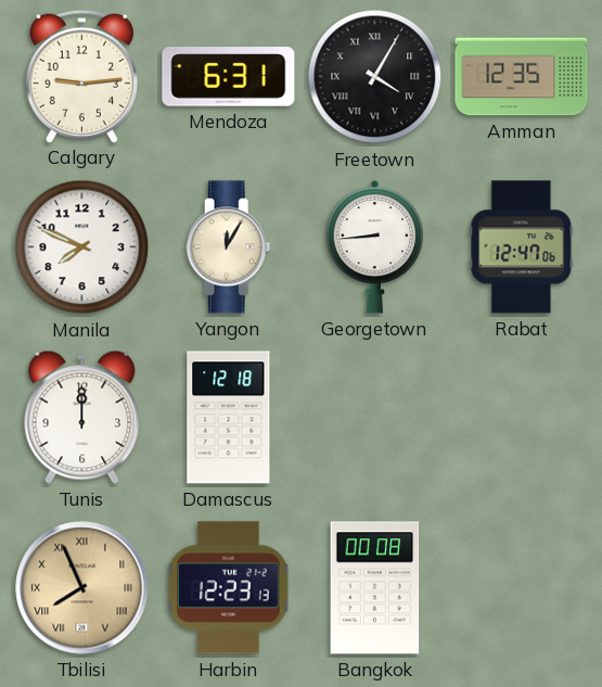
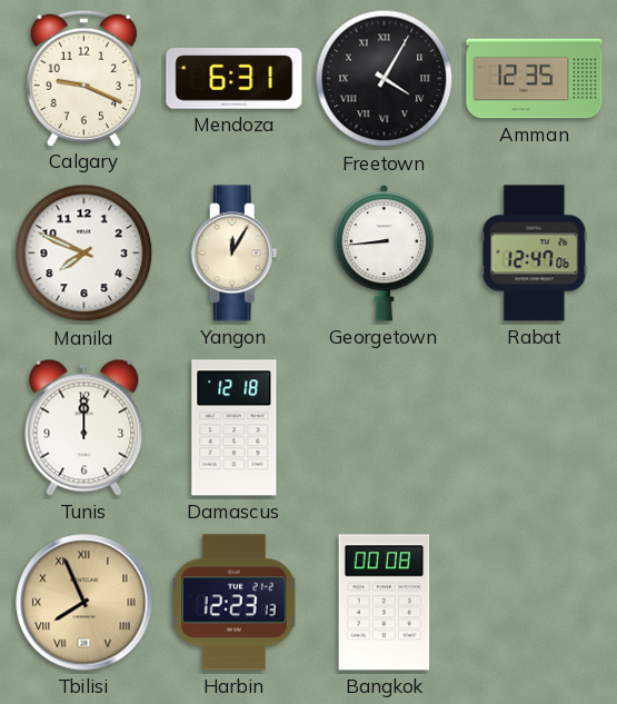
Calgary: 9:14 -> 9:19 (83, 78)
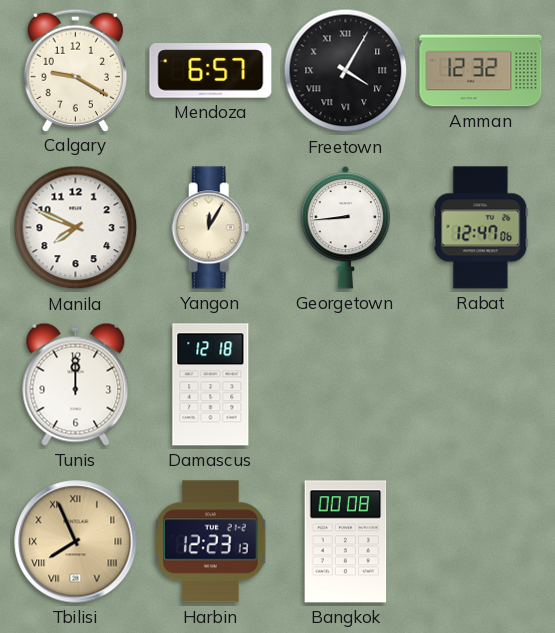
Calgary: 9:19 -> 9:20 (75, 70)
Mendoza: 6:31 -> 6:57 (211, 71)
Amman: 12:35 -> 12:32 (481, 71)
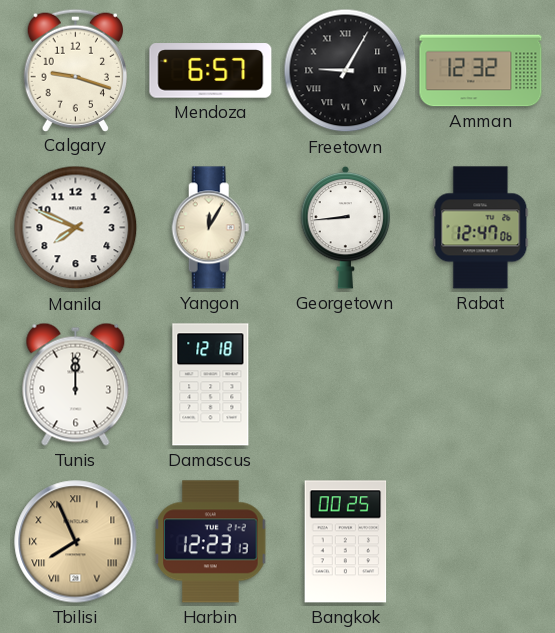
Calgary: 9:20 -> 9:18 (75, 70)
Freetown: 4:05 -> 9:05 (346, 71)
Bangkok: 00:08 -> 00:25 (346, 542)
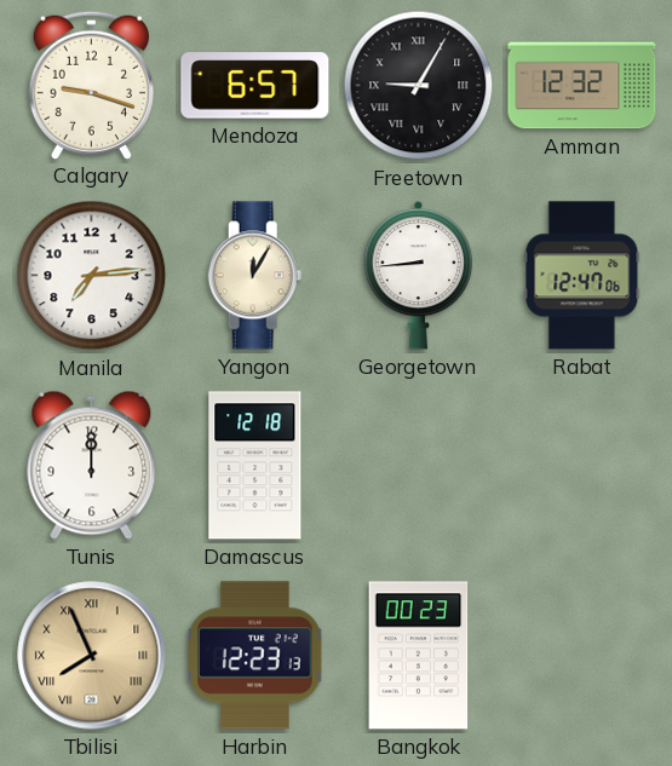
Manila: 7:49 -> 7:14 (92, 276)
Bangkok: 00:25 -> 00:23 (419, 656)
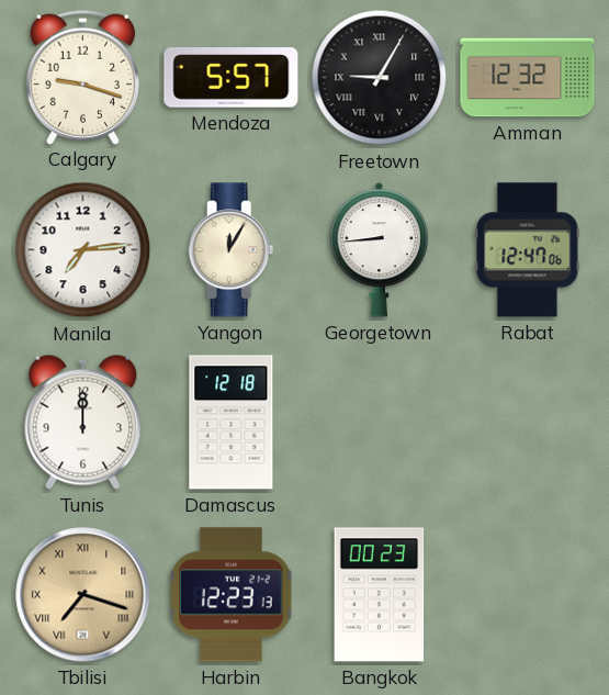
Mendoza: 6:57 -> 5:57 (232, 78)
Tbilisi: 7:56 -> 7:18 (83, 595)
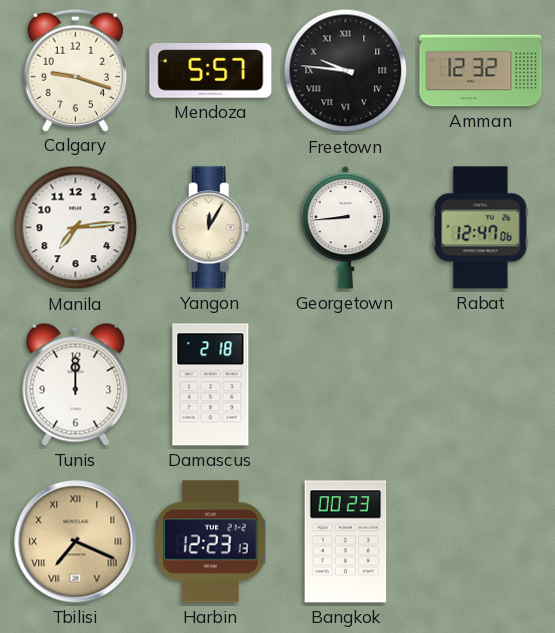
Freetown: 9:05 -> 9:46 (346, 71)
Damascus: 12:18 -> 2:18 (211, 385)
Tbilisi: 7:18 -> 7:19 (76, 542)
